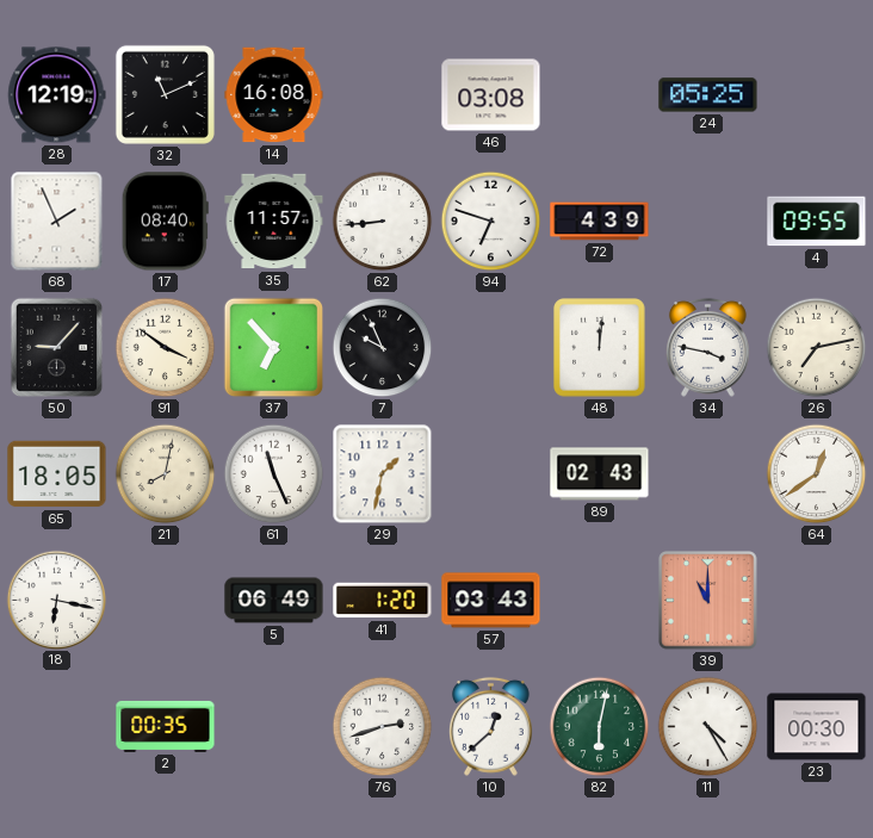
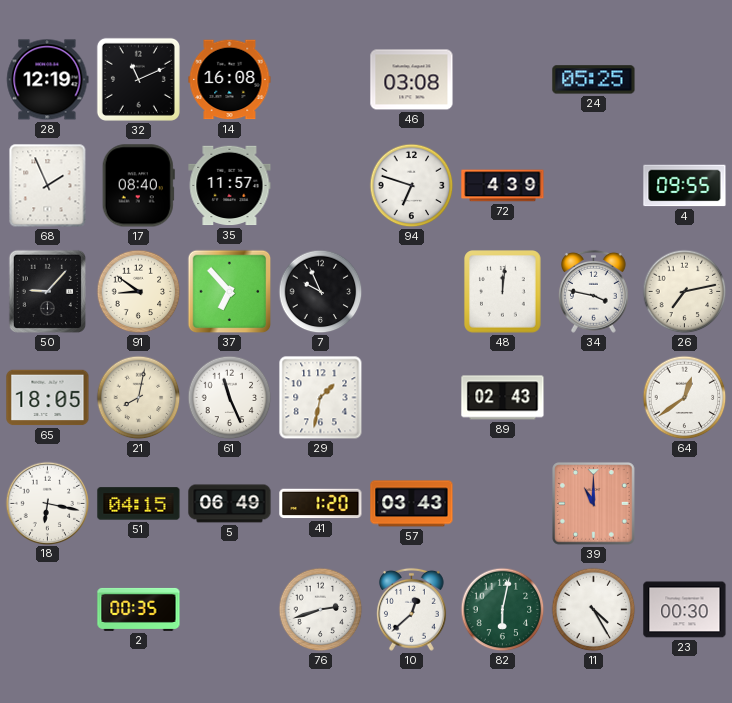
62: 8:44 -> none (383, 222)
91: 3:51 -> 8:51 (139, 292)
51: none -> 04:15 (139, 504)
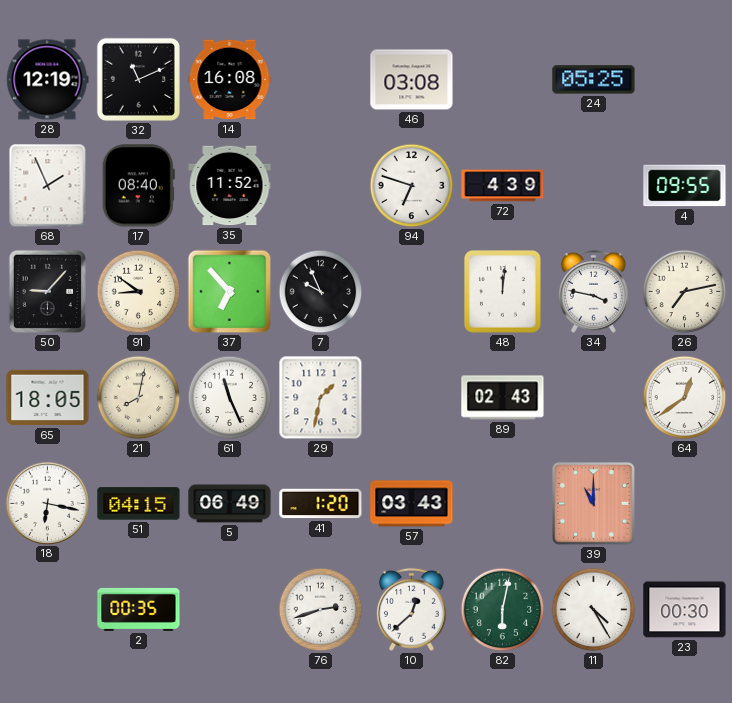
35: 11:57 -> 11:52 (230, 186)
